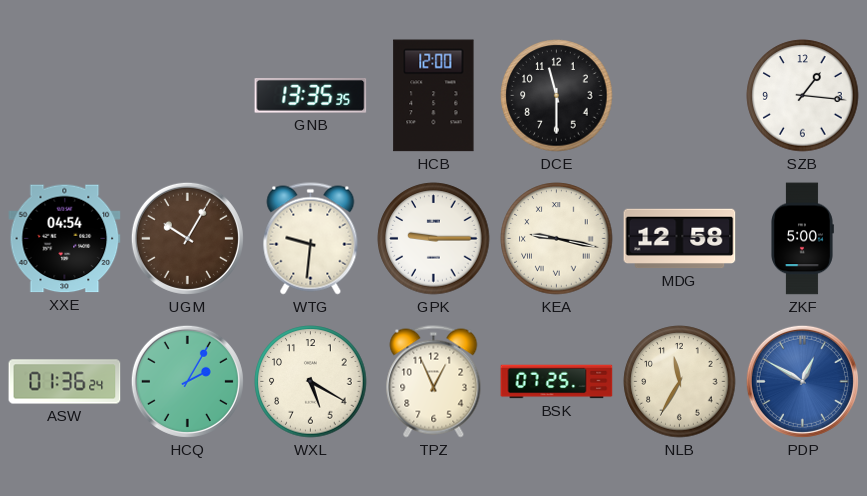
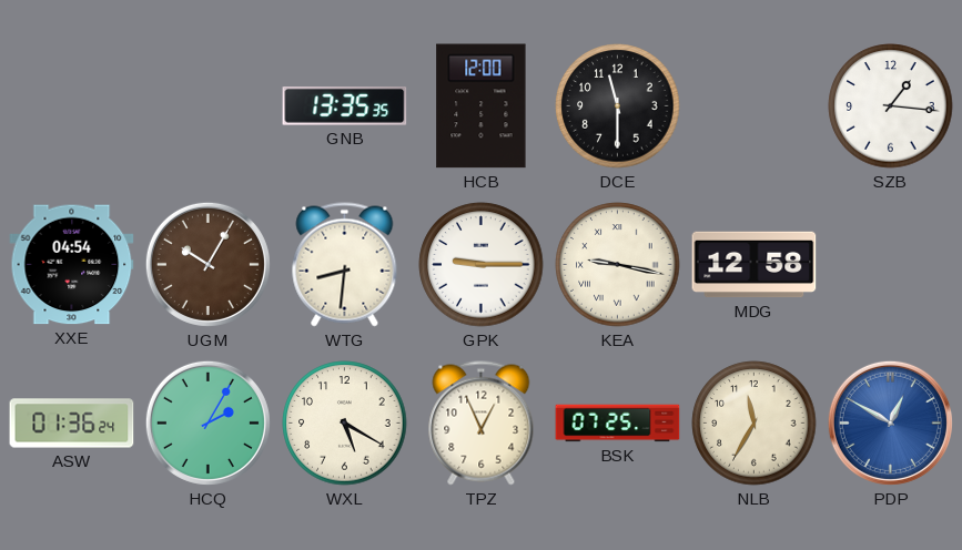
WTG: 9:31 -> 8:31 (345, 265)
ZKF: 5:00 -> none (802, 239)
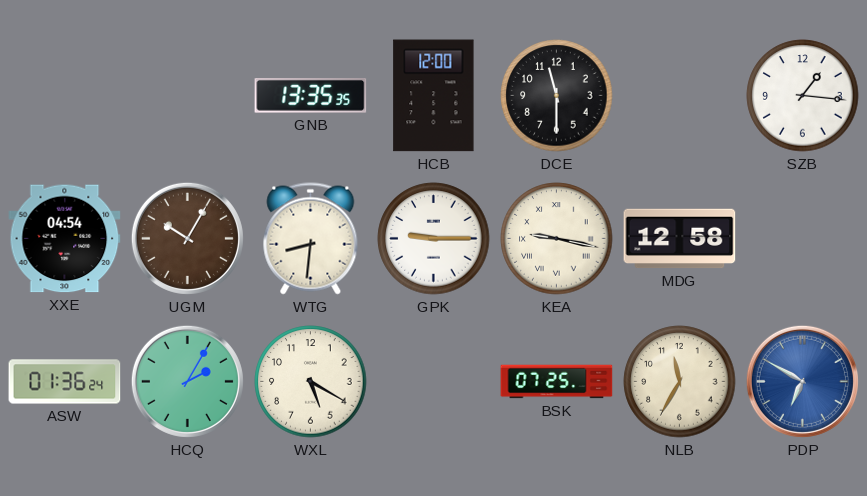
TPZ: 12:56 -> none (482, 424)
PDP: 12:50 -> 6:50 (802, 381)
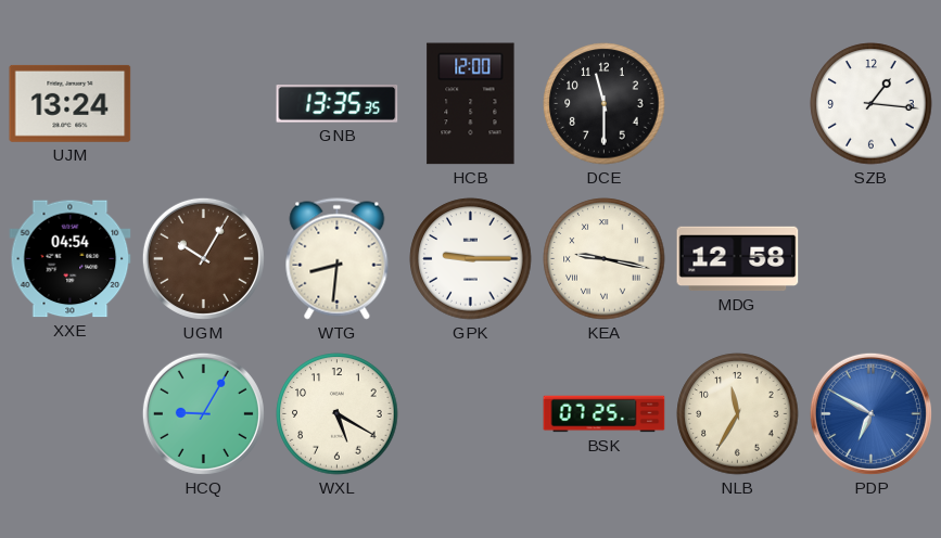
UJM: none -> 13:24 (71, 103)
ASW: 01:36 -> none (65, 382)
HCQ: 2:05 -> 9:05 (203, 413)
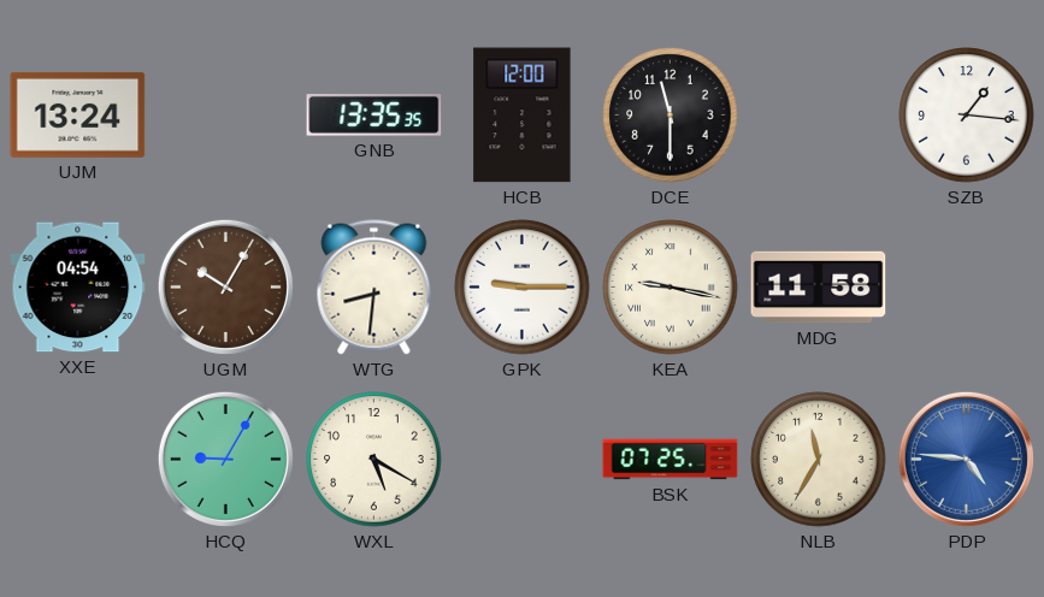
MDG: 12:58 -> 11:58 (819, 288)
PDP: 6:50 -> 4:46 (966, 459)
